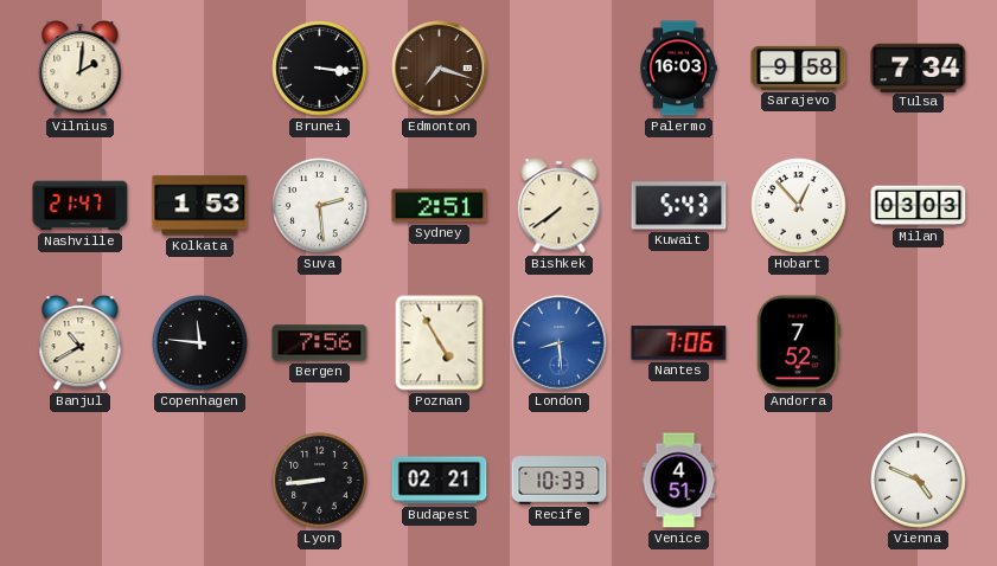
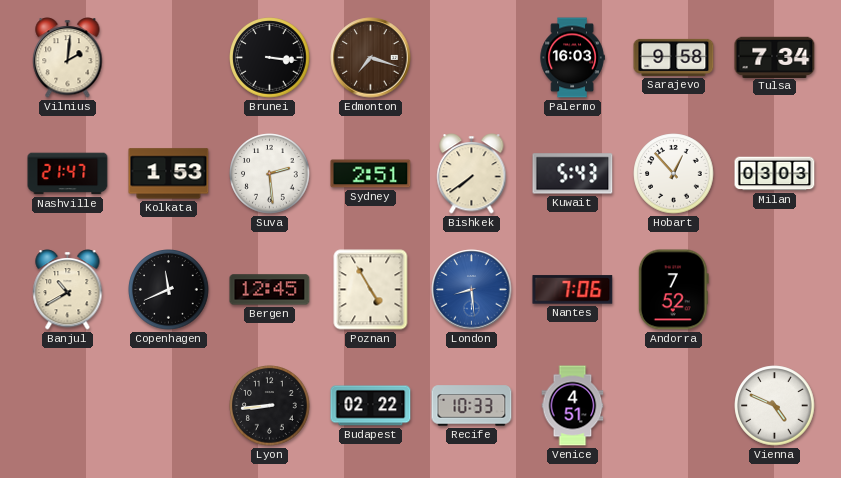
Copenhagen: 11:46 -> 11:41 (169, 290)
Bergen: 7:56 -> 12:45 (270, 290)
Budapest: 02:21 -> 02:22 (371, 406)
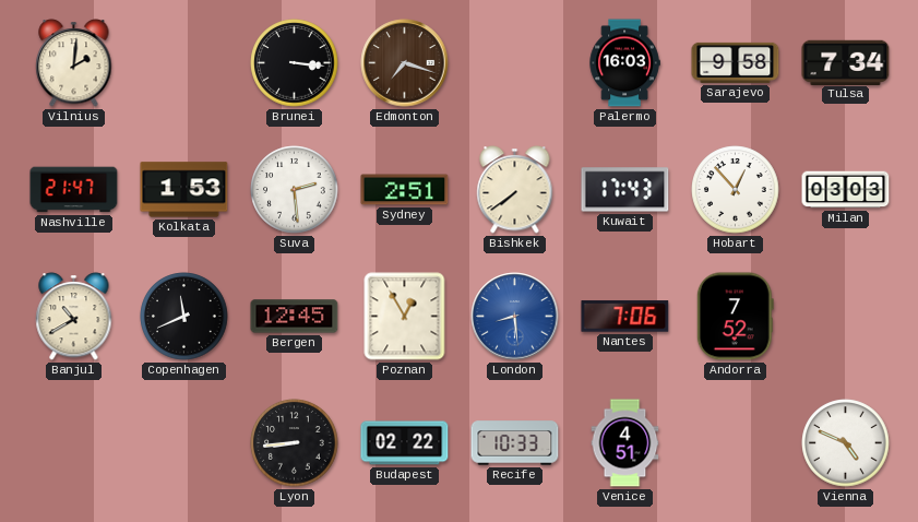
Kuwait: 5:43 -> 17:43 (625, 190)
Poznan: 4:55 -> 12:55 (405, 317)
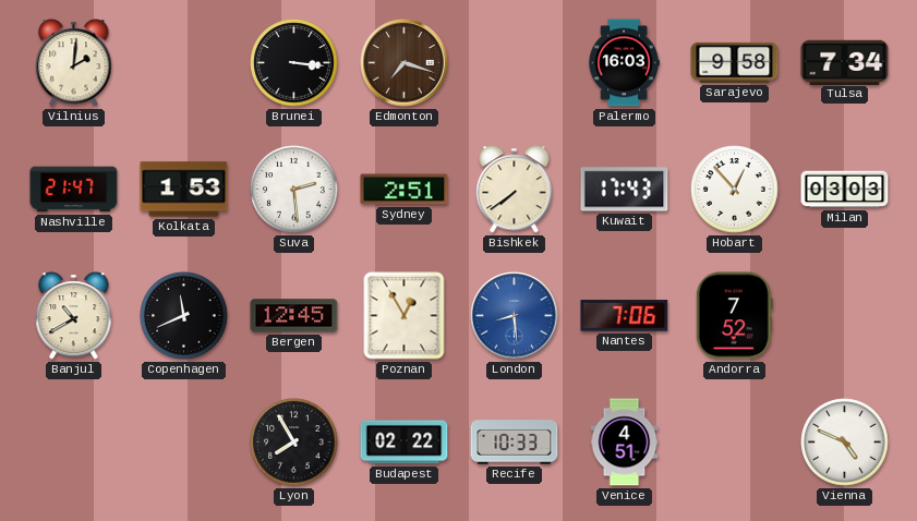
Lyon: 8:44 -> 7:55 (294, 443)
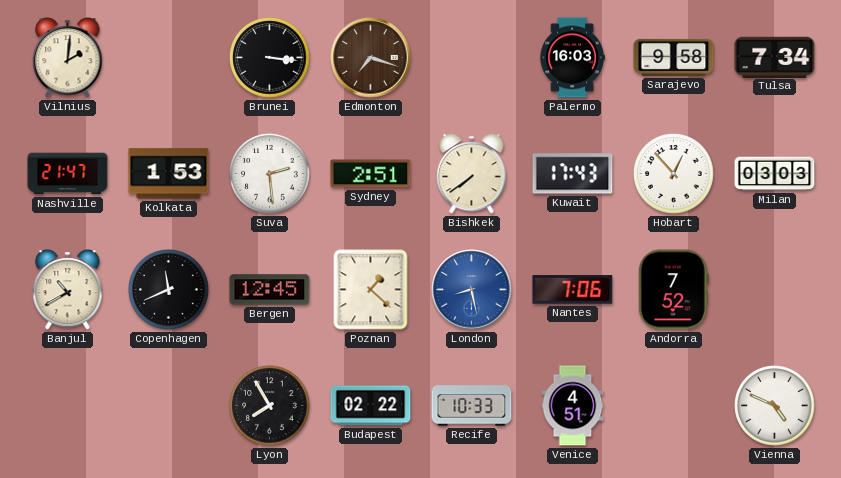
Poznan: 12:55 -> 1:22 (371, 290)
London: 8:29 -> 8:28 (472, 290)
